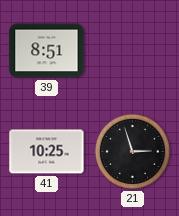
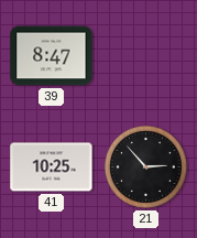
39: 8:51 -> 8:47 (52, 56)
21: 2:57 -> 2:53 (145, 166)
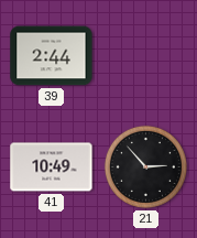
39: 8:47 -> 2:44 (52, 56)
41: 10:25 -> 10:49 (52, 167)
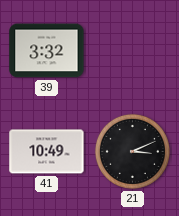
39: 2:44 -> 3:32 (47, 51)
21: 2:53 -> 3:11 (132, 151)
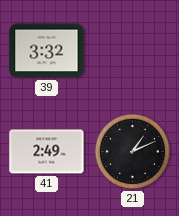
41: 10:49 -> 2:49 (47, 152)
21: 3:11 -> 1:11 (132, 151)
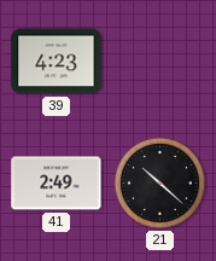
39: 3:32 -> 4:23 (57, 62)
21: 1:11 -> 10:22 (159, 182)
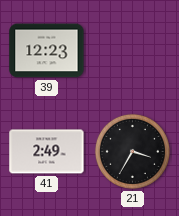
39: 4:23 -> 12:23 (47, 51)
21: 10:22 -> 3:35 (132, 151)
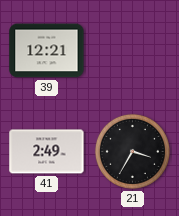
39: 12:23 -> 12:21 (47, 51)
